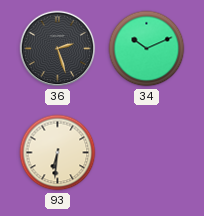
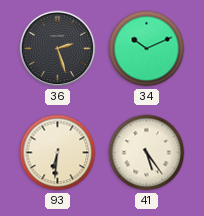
41: none -> 5:24 (147, 153)
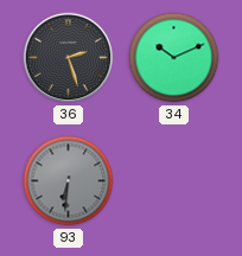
93 dial: cream -> grey (69, 181)
41: 5:24 -> none (147, 153)
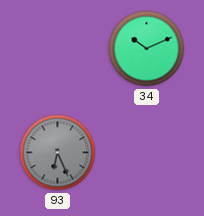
36: 2:27 -> none (69, 58)
93: 6:31 -> 6:26 (58, 153)
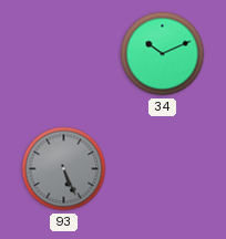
93: 6:26 -> 5:26 (64, 169)
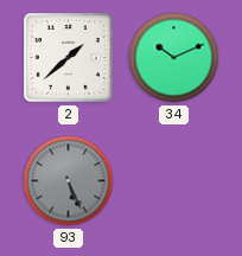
2: none -> 1:38 (69, 58)
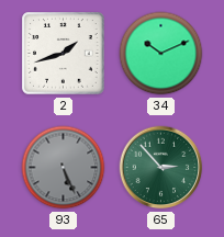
2: 1:38 -> 1:42 (64, 54)
65: none -> 2:53 (161, 168)
